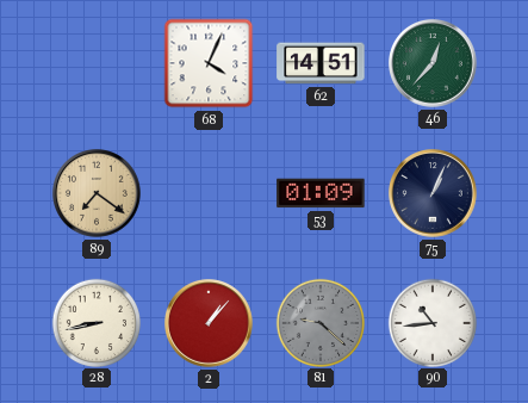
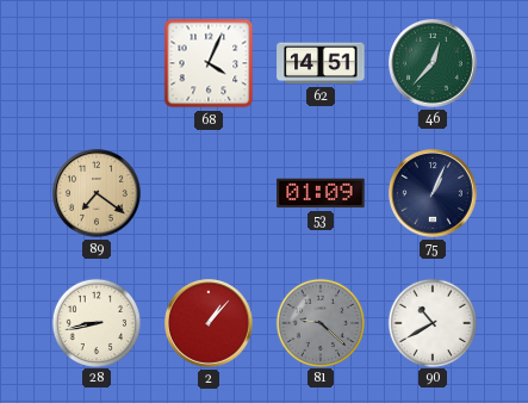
90: 10:44 -> 10:40 (431, 322)
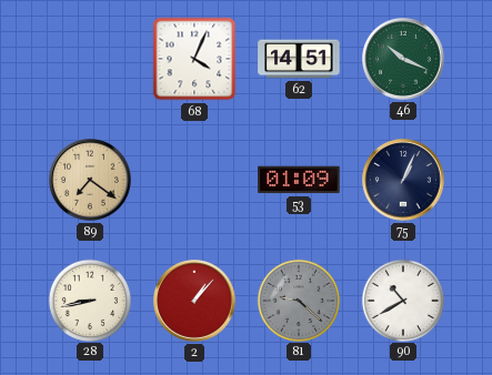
46: 12:37 -> 10:19 (404, 60)
